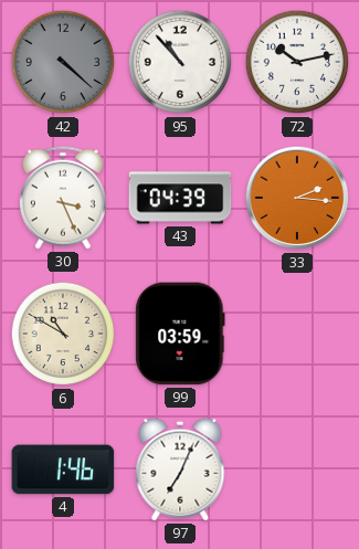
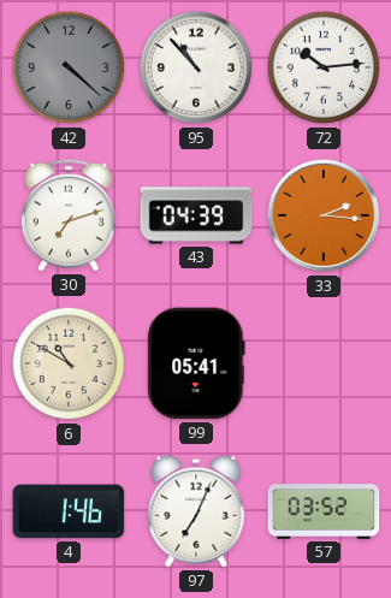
72: 10:13 -> 10:14 (324, 67)
30: 3:26 -> 7:12 (69, 215)
99: 03:59 -> 05:41 (196, 363)
57: none -> 03:52 (324, 511)
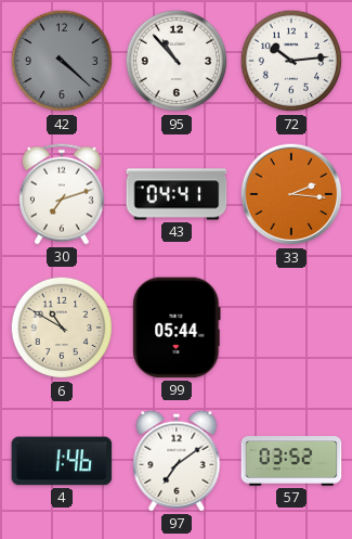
43: 04:39 -> 04:41 (177, 194)
99: 05:41 -> 05:44 (177, 328)
97: 7:04 -> 7:09 (177, 461)
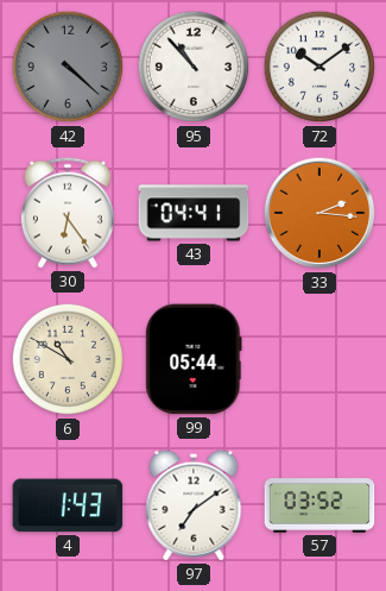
72: 10:14 -> 10:09 (319, 67)
30: 7:12 -> 6:24 (68, 213)
4: 1:46 -> 1:43 (68, 505)
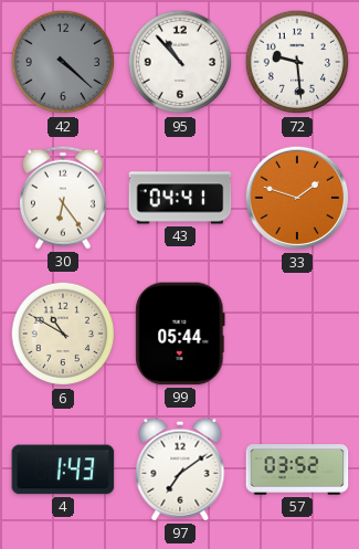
72: 10:09 -> 9:29 (297, 62)
33: 2:16 -> 1:48 (297, 198)
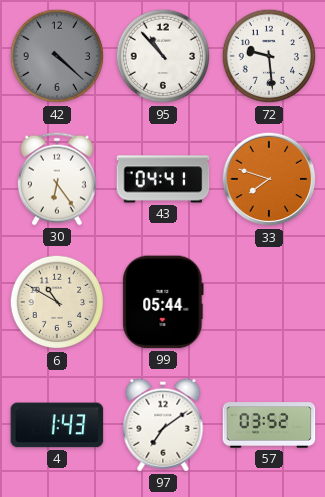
33: 1:48 -> 7:48 (269, 179)
